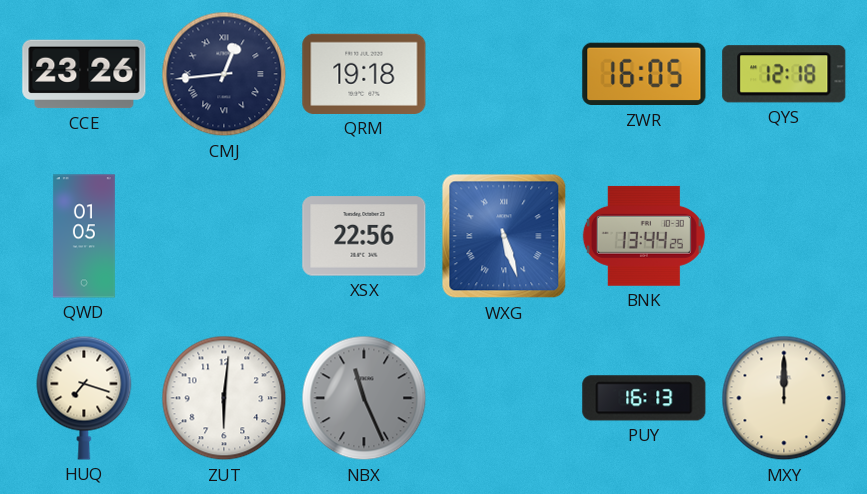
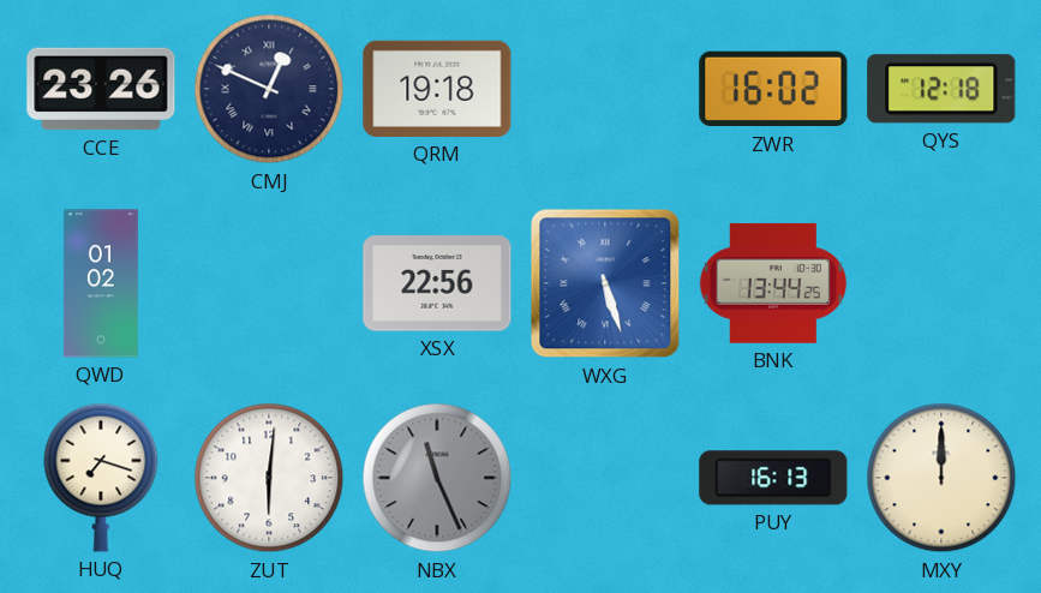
CMJ: 12:44 -> 12:49 (269, 89)
ZWR: 16:05 -> 16:02 (773, 89)
QWD: 01:05 -> 01:02 (101, 283)
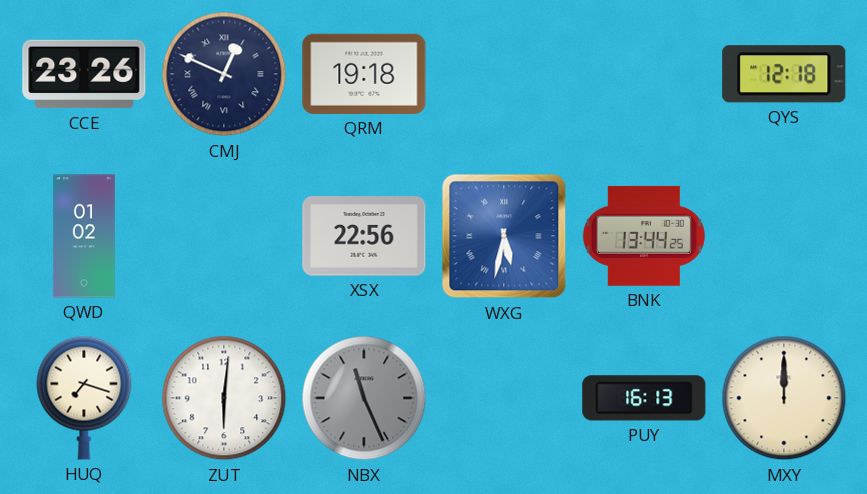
ZWR: 16:02 -> none (773, 89)
WXG: 5:27 -> 5:32 (504, 236)
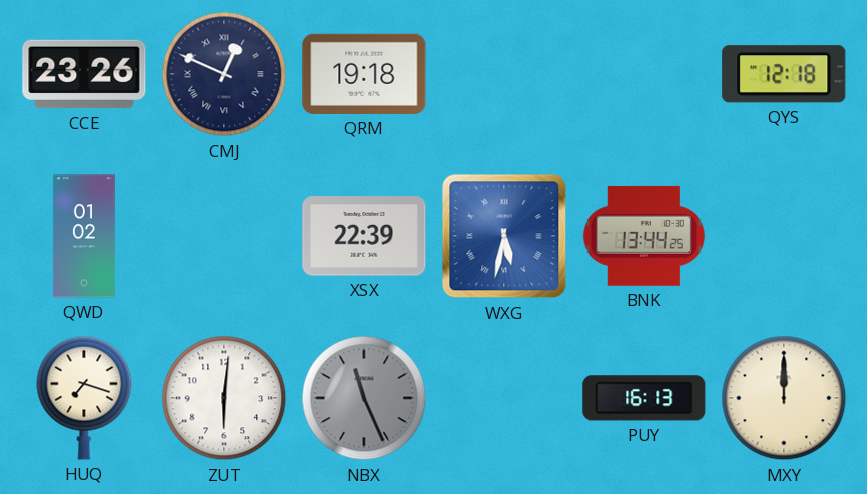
XSX: 22:56 -> 22:39 (364, 236)
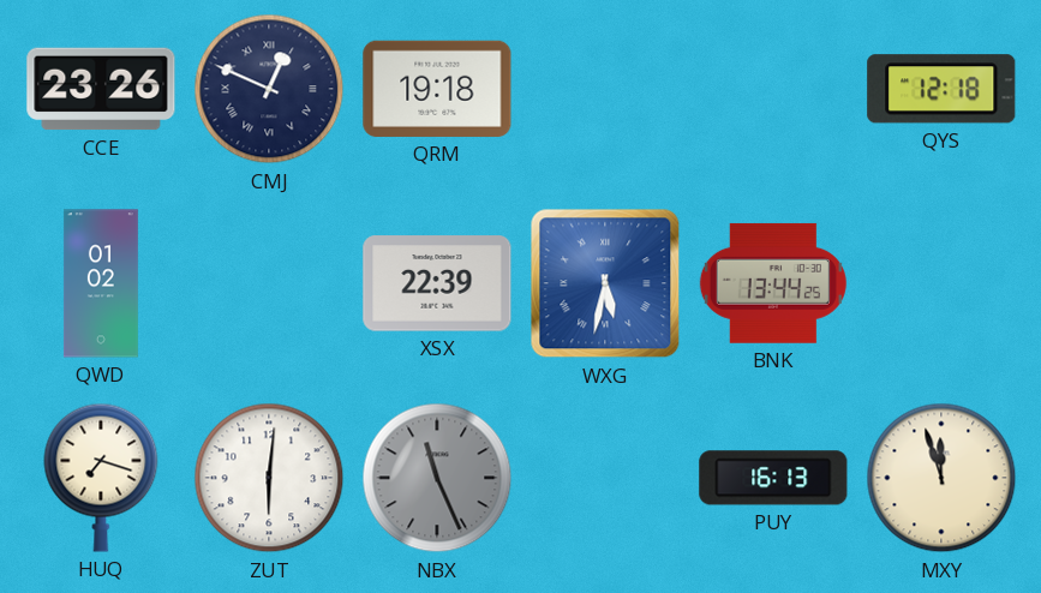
MXY: 12:00 -> 11:57 (941, 478)
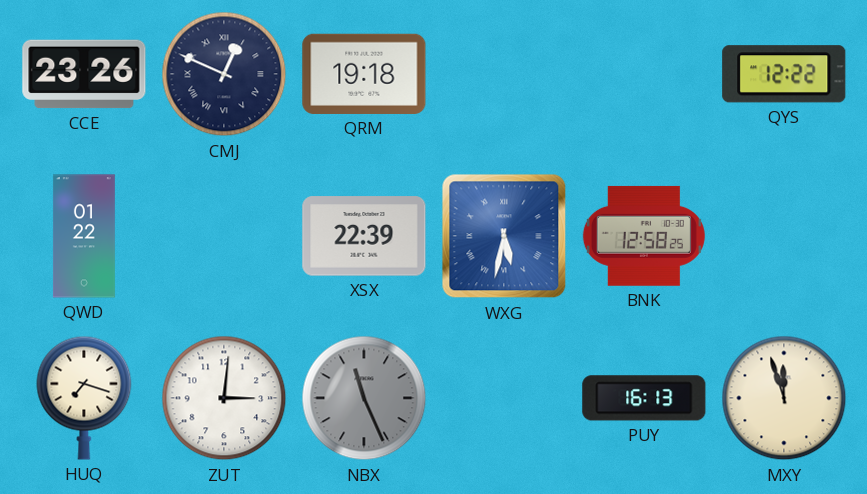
QYS: 12:18 -> 12:22 (784, 74)
QWD: 01:02 -> 01:22 (84, 236)
BNK: 13:44 -> 12:58 (644, 236)
ZUT: 6:01 -> 3:01 (224, 398)
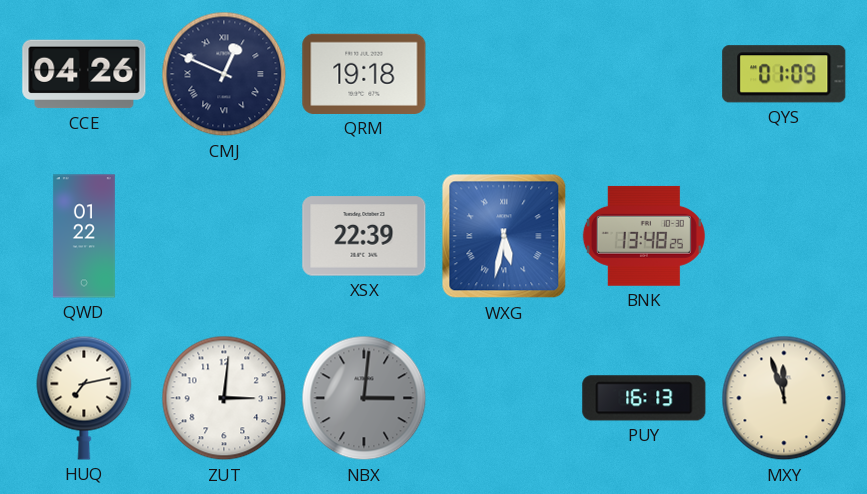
CCE: 23:26 -> 04:26 (84, 74)
QYS: 12:22 -> 01:09 (784, 74)
BNK: 12:58 -> 13:48 (644, 236)
HUQ: 7:18 -> 7:13 (84, 398)
NBX: 11:26 -> 3:01 (364, 398)
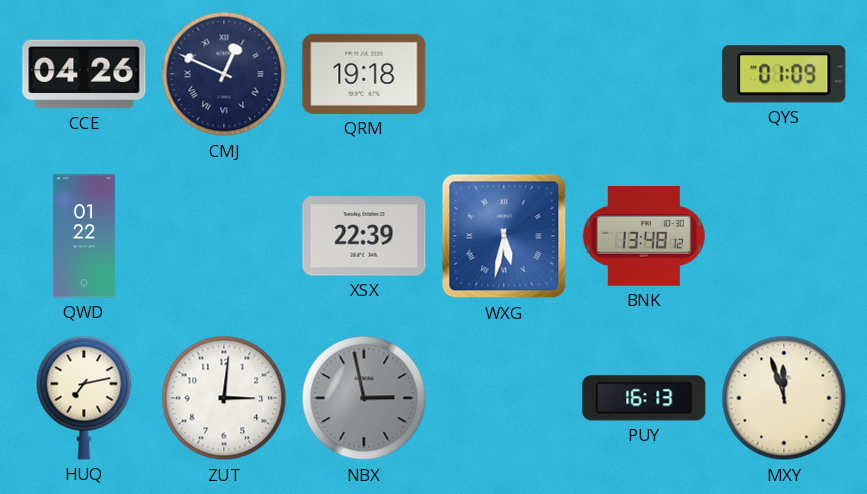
BNK: 13:48:25 -> 13:48:12 (644, 236)
NBX: 3:01 -> 2:58 (364, 398)
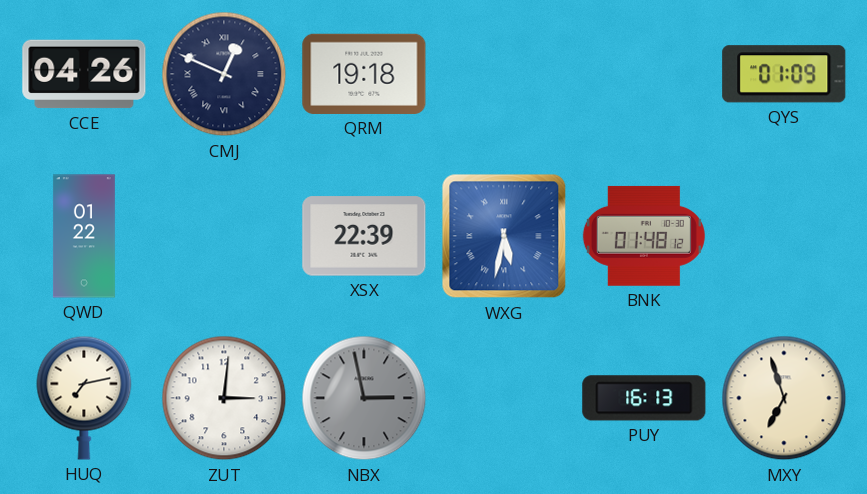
BNK: 13:48 -> 01:48 (644, 236)
MXY: 11:57 -> 6:57 (784, 398)
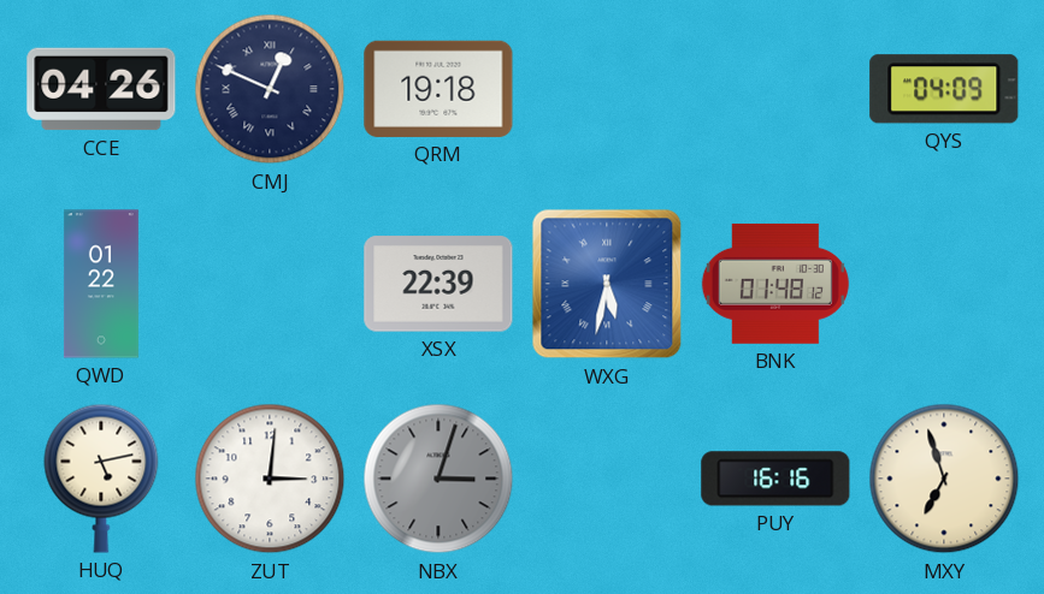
QYS: 01:09 -> 04:09 (944, 89)
HUQ: 7:13 -> 5:13 (101, 479)
NBX: 2:58 -> 3:03 (438, 479)
PUY: 16:13 -> 16:16 (775, 479)
